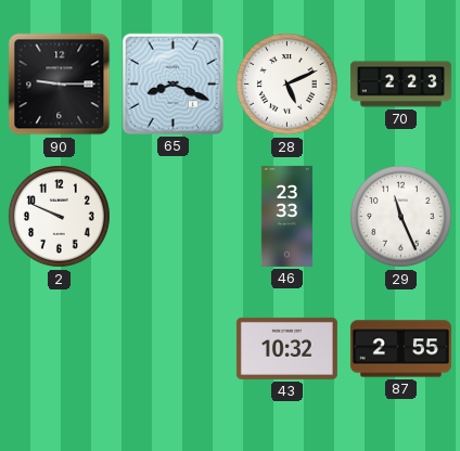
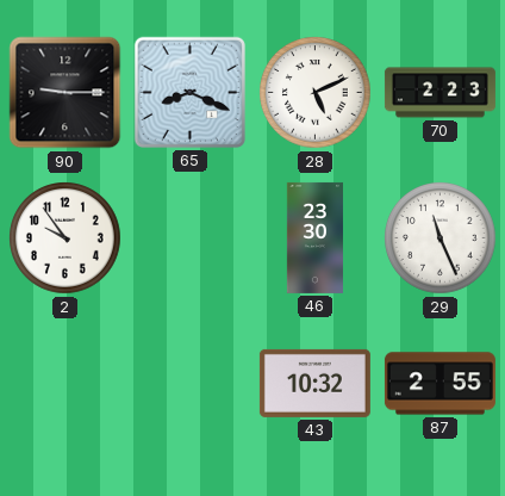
2: 9:49 -> 9:54 (66, 238)
46: 23:33 -> 23:30 (314, 237)
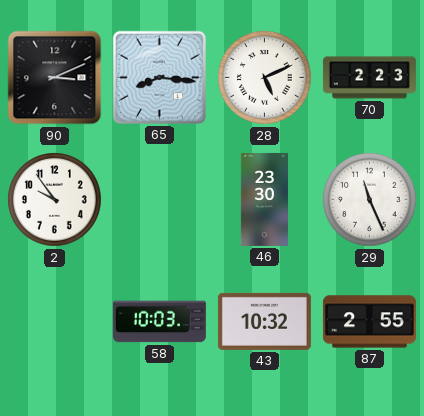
90: 9:15 -> 3:11 (55, 78)
65: 8:19 -> 8:16 (159, 77)
58: none -> 10:03 (159, 322)
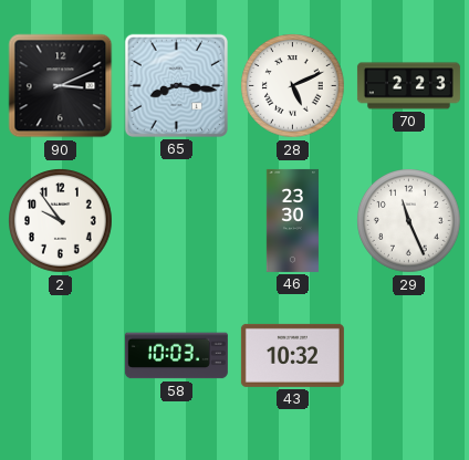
87: 2:55 -> none (369, 322)
